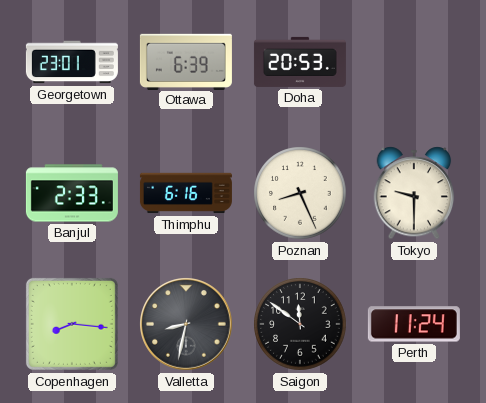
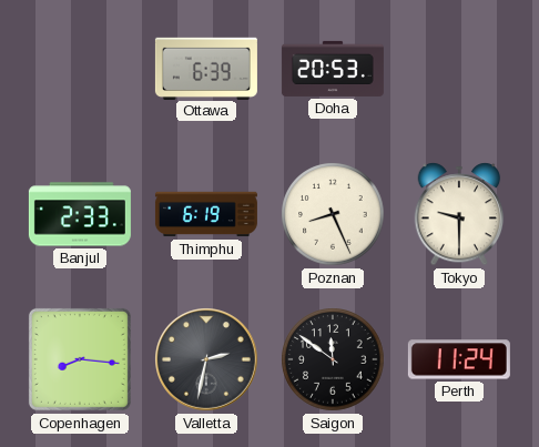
Georgetown: 23:01 -> none (72, 62)
Thimphu: 6:16 -> 6:19 (206, 214)
Valletta: 8:32 -> 2:32 (207, 360)
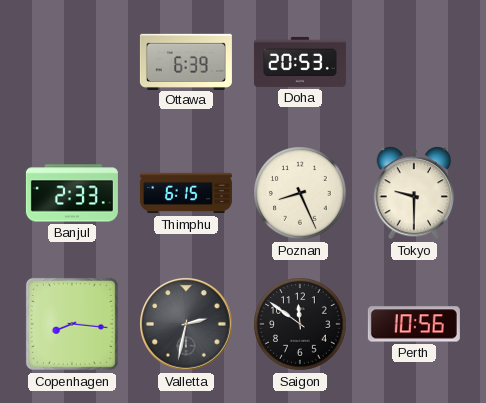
Thimphu: 6:19 -> 6:15 (186, 193)
Perth: 11:24 -> 10:56 (414, 324)
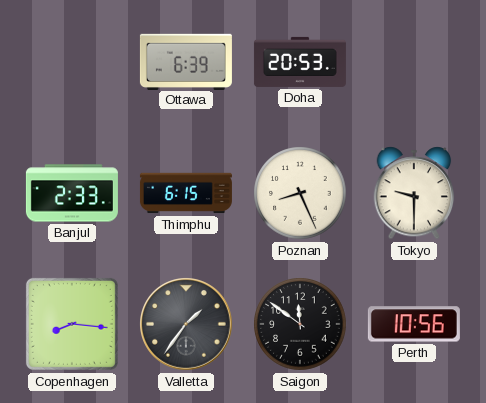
Valletta: 2:32 -> 1:36 (187, 325)
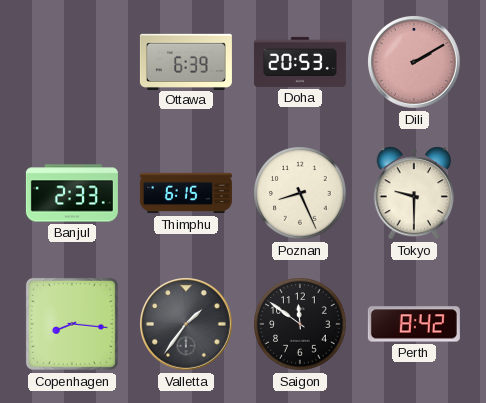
Dili: none -> 2:10 (415, 63)
Perth: 10:56 -> 8:42 (414, 324)
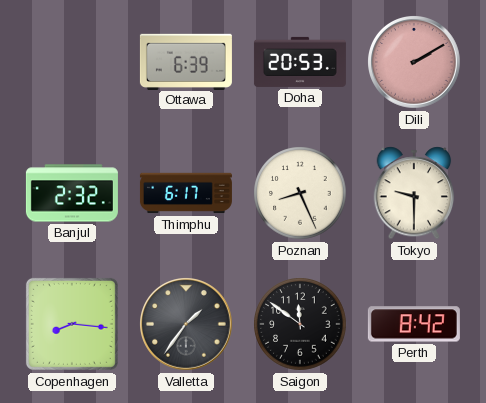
Banjul: 2:33 -> 2:32 (72, 193)
Thimphu: 6:15 -> 6:17 (186, 193)
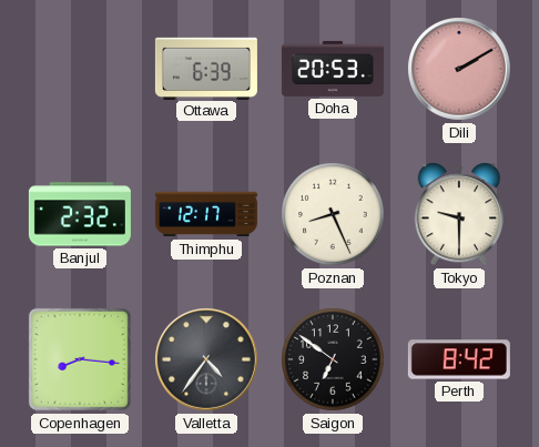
Thimphu: 6:17 -> 12:17 (206, 214)
Valletta: 1:36 -> 4:36 (207, 360)
Saigon: 11:51 -> 6:51 (333, 359)
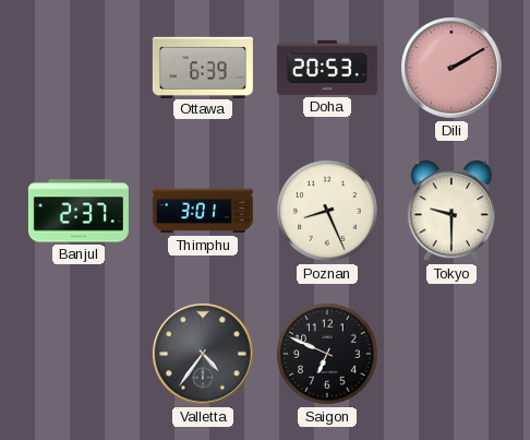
Banjul: 2:32 -> 2:37 (79, 211)
Thimphu: 12:17 -> 3:01 (203, 211)
Copenhagen: 8:16 -> none (80, 359)
Saigon: 6:51 -> 6:49 (327, 354)
Perth: 8:42 -> none (459, 359)
